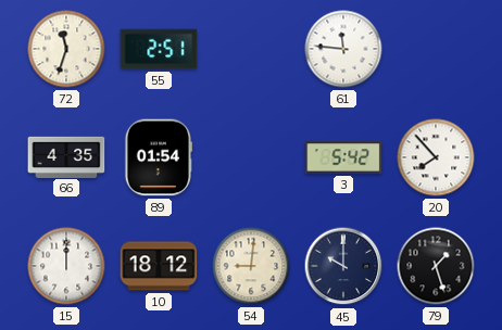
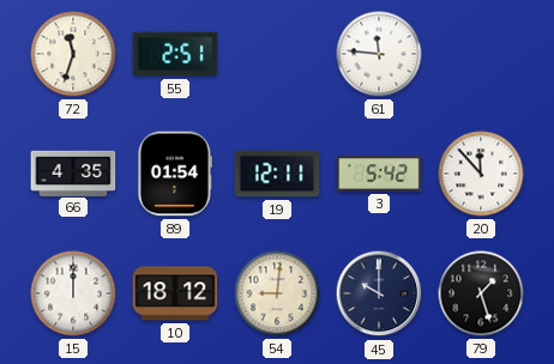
19: none -> 12:11 (277, 174)
20: 7:53 -> 11:53 (481, 174)
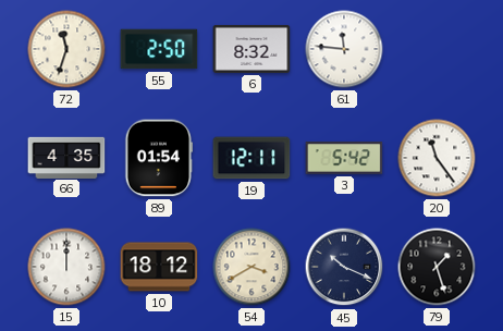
55: 2:51 -> 2:50 (159, 49)
6: none -> 8:32 (251, 49)
20: 11:53 -> 11:24 (437, 158)
54: 9:01 -> 3:40 (251, 267)
45: 10:00 -> 10:19 (344, 267)
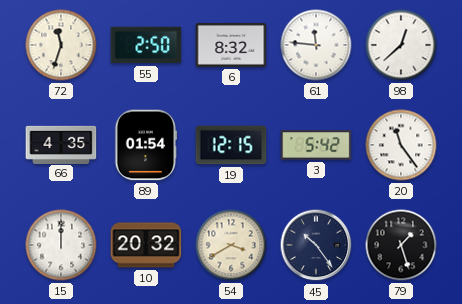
98: none -> 12:38 (401, 45)
19: 12:11 -> 12:15 (231, 145)
10: 18:12 -> 20:32 (146, 245)
45: 10:19 -> 10:24 (316, 245)
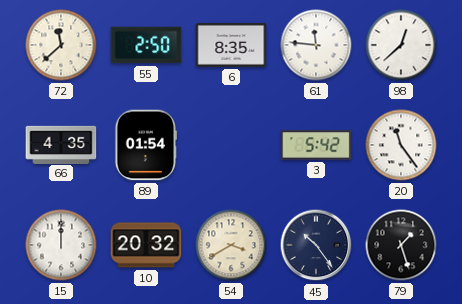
72: 11:33 -> 11:38 (61, 45)
6: 8:32 -> 8:35 (231, 45)
19: 12:15 -> none (231, 145)
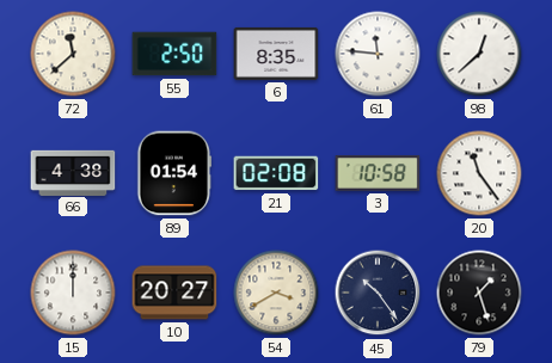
66: 4:35 -> 4:38 (73, 172)
21: none -> 02:08 (276, 173)
3: 5:42 -> 10:58 (378, 173)
10: 20:32 -> 20:27 (174, 293)
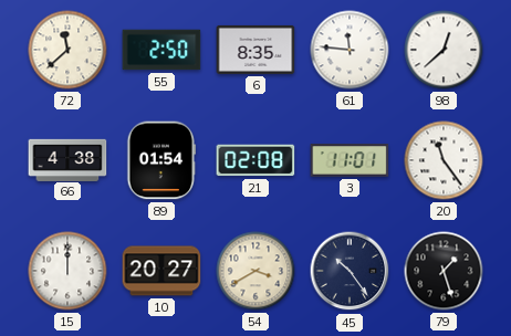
3: 10:58 -> 11:01 (350, 160)
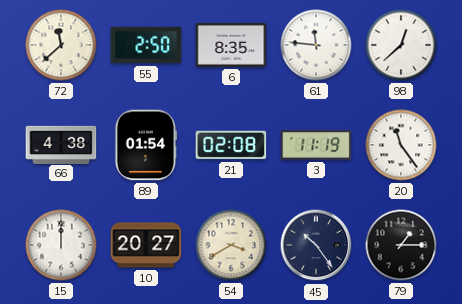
3: 11:01 -> 11:19 (316, 145)
79: 1:27 -> 1:15 (401, 245)
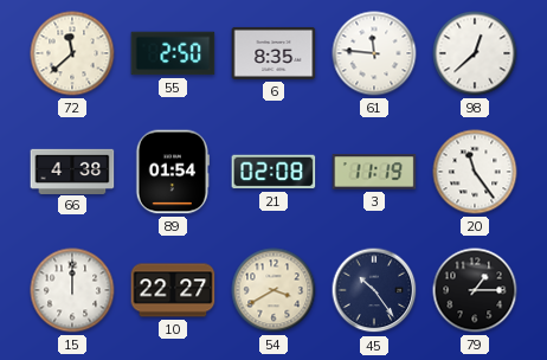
10: 20:27 -> 22:27 (173, 290)
